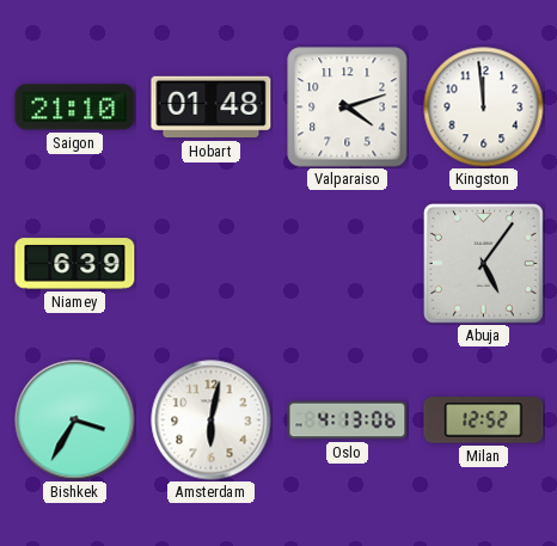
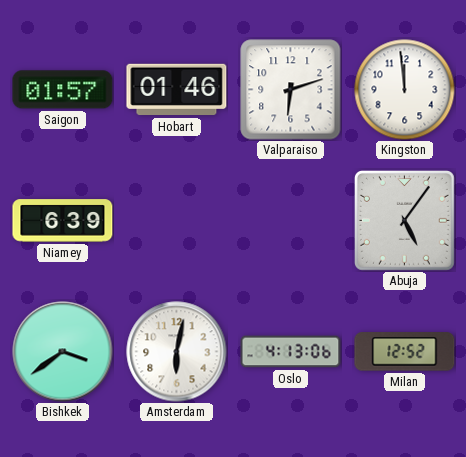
Saigon: 21:10 -> 01:57 (63, 90)
Hobart: 01:48 -> 01:46 (177, 90)
Valparaiso: 4:12 -> 6:12 (291, 90)
Bishkek: 3:35 -> 3:39 (63, 352)
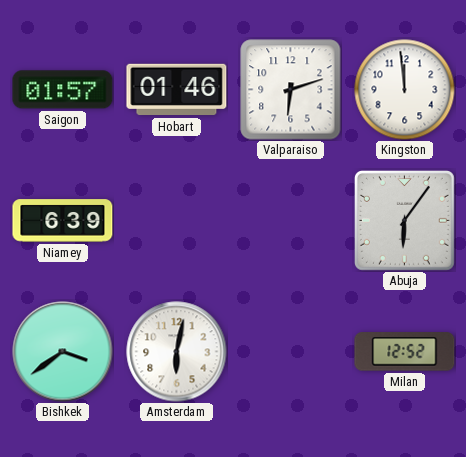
Abuja: 5:06 -> 6:06 (404, 220)
Oslo: 4:13 -> none (291, 352)
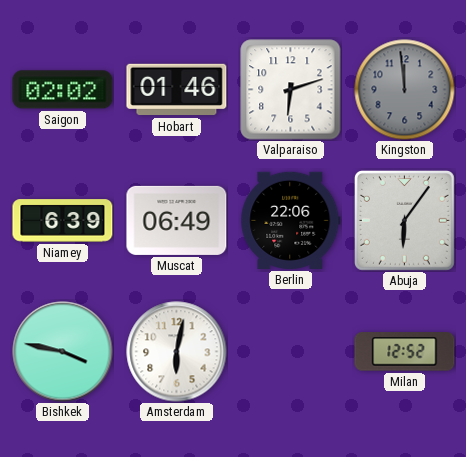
Saigon: 01:57 -> 02:02 (63, 90)
Kingston dial: white -> grey (405, 90)
Muscat: none -> 06:49 (177, 220)
Berlin: none -> 22:06 (291, 220)
Bishkek: 3:39 -> 3:47 (63, 352)
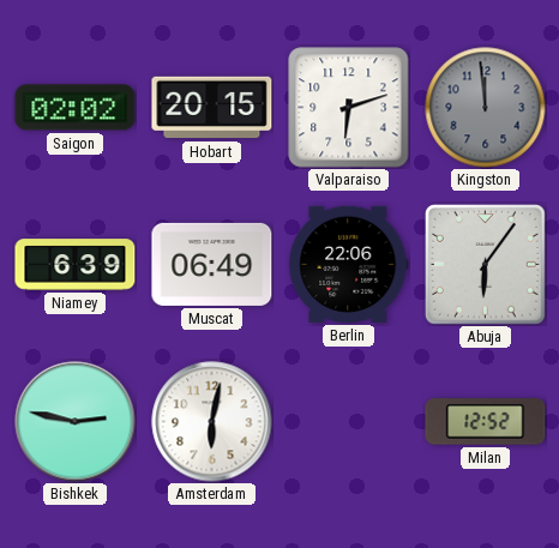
Hobart: 01:46 -> 20:15 (212, 108)
Bishkek: 3:47 -> 2:47 (76, 422)
